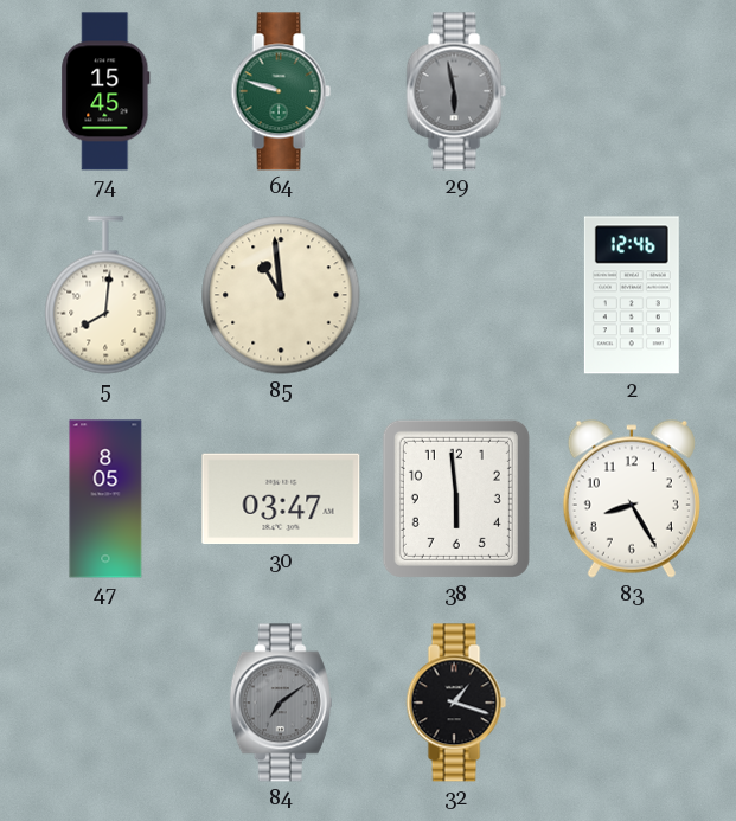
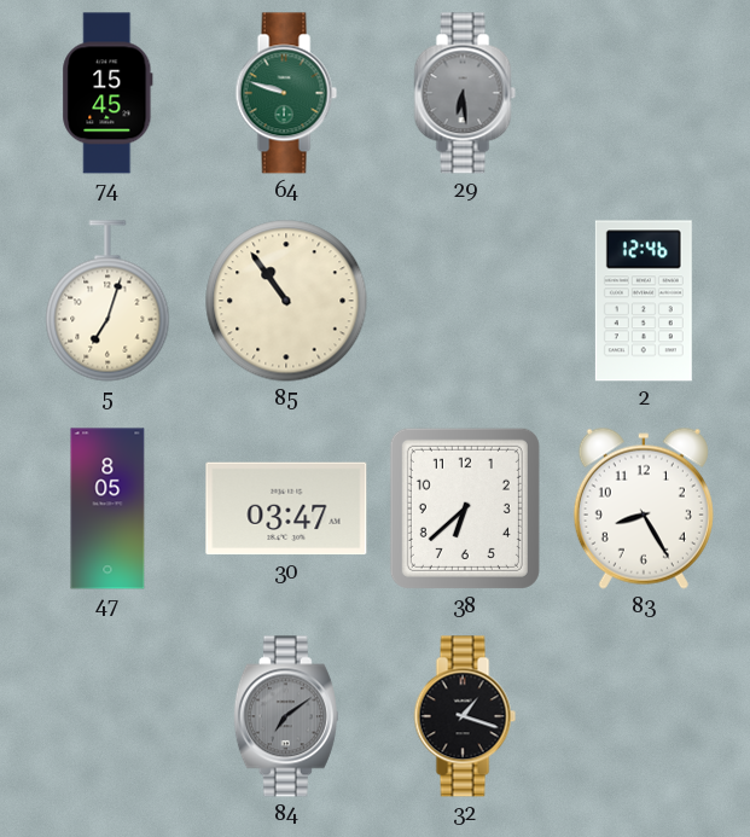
29: 5:58 -> 6:29 (465, 93)
5: 8:01 -> 7:03 (107, 301)
85: 10:59 -> 10:54 (286, 301)
38: 5:59 -> 6:38 (465, 508)
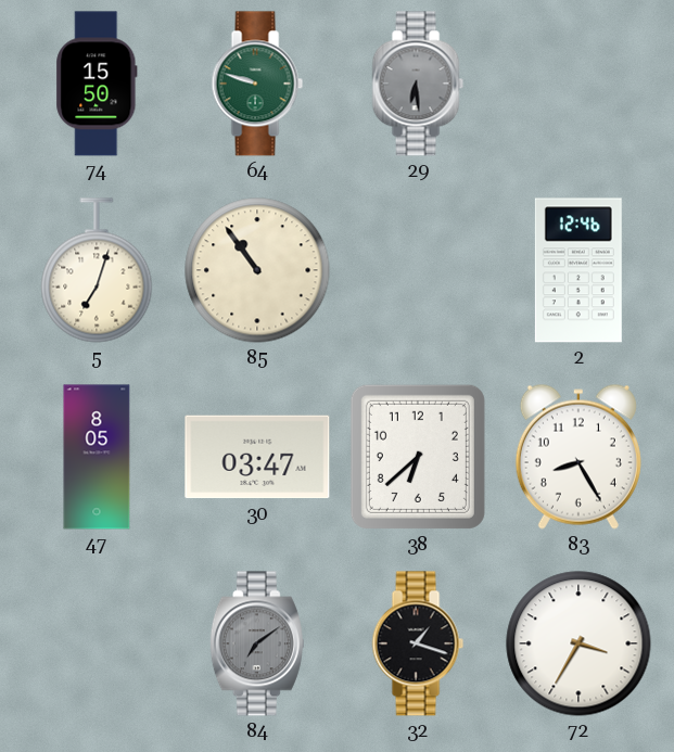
74: 15:45 -> 15:50 (97, 84)
72: none -> 3:35 (578, 643)
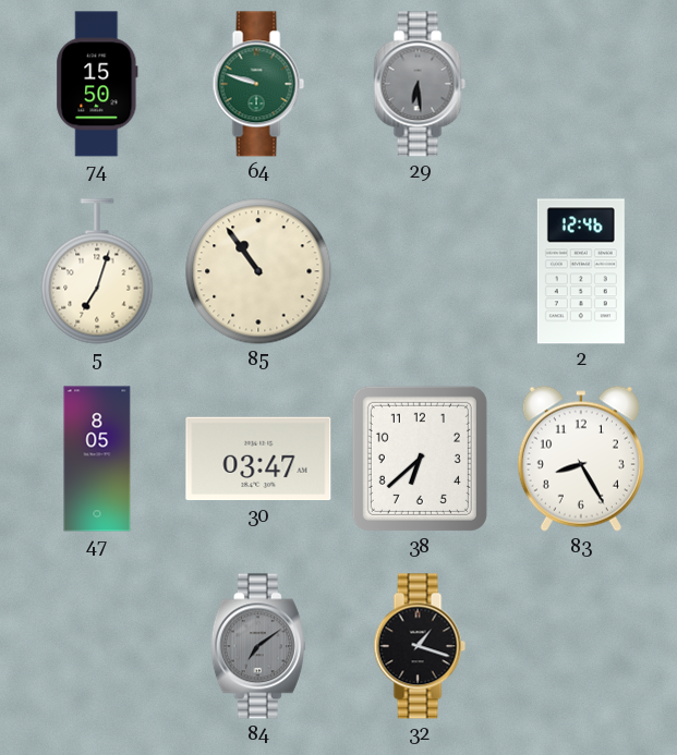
72: 3:35 -> none (578, 643)
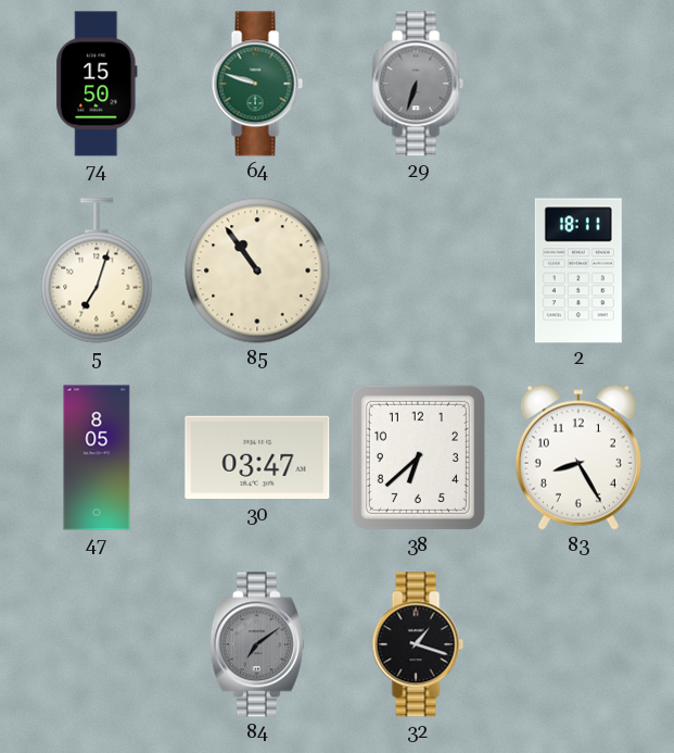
29: 6:29 -> 6:33 (418, 84)
2: 12:46 -> 18:11 (578, 271)
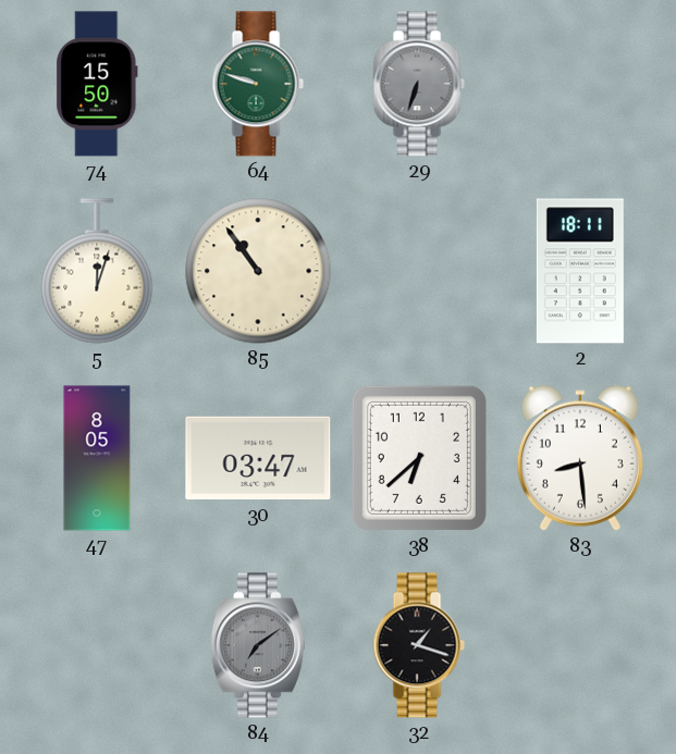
5: 7:03 -> 12:03 (97, 271)
83: 8:25 -> 8:29 (580, 458)
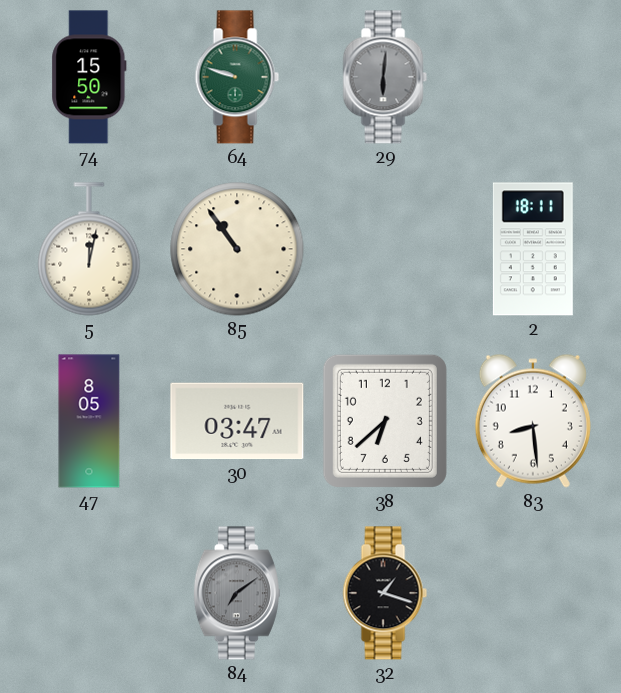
29: 6:33 -> 6:01 (385, 77)
5: 12:03 -> 12:02 (89, 249)
